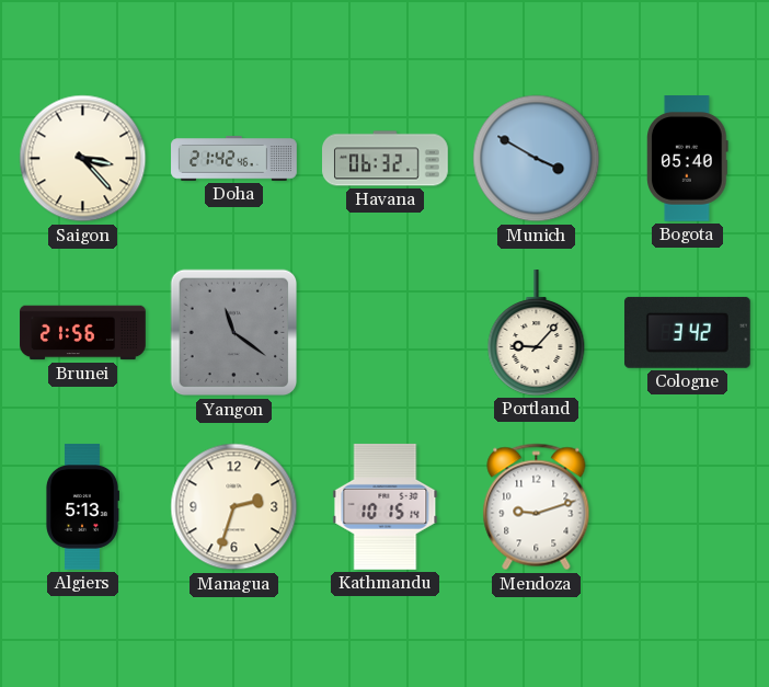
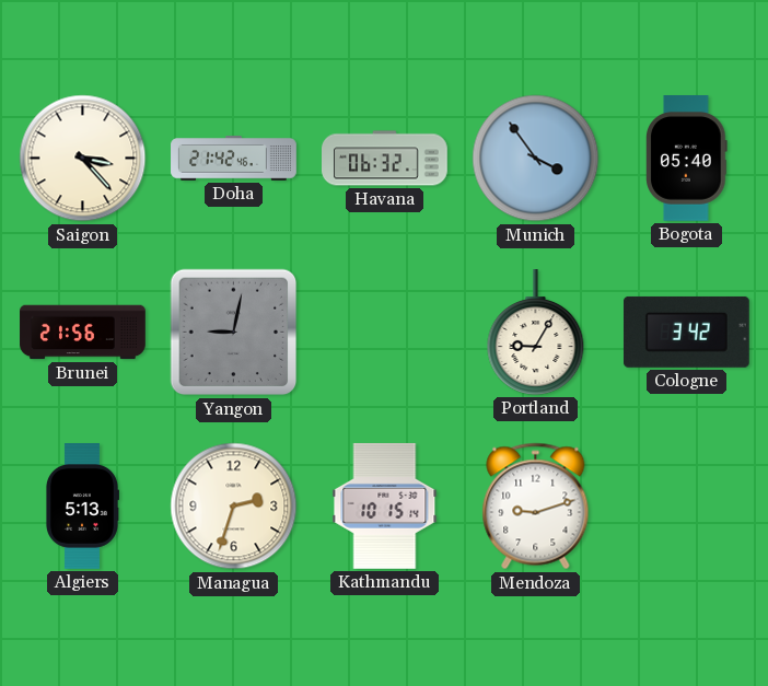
Munich: 3:50 -> 3:54 (536, 159)
Yangon: 11:21 -> 9:02 (234, 333)
Portland: 9:07 -> 9:05 (536, 333)
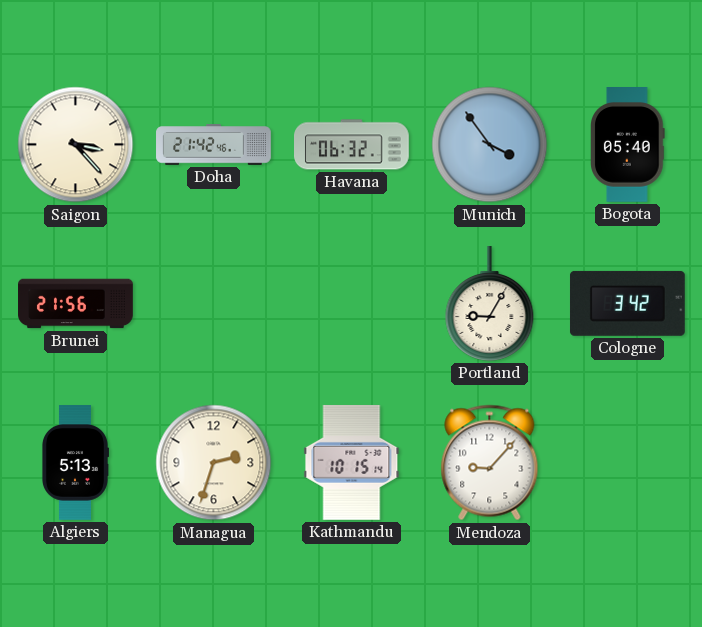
Yangon: 9:02 -> none (234, 333)
Mendoza: 9:12 -> 9:07 (490, 463)
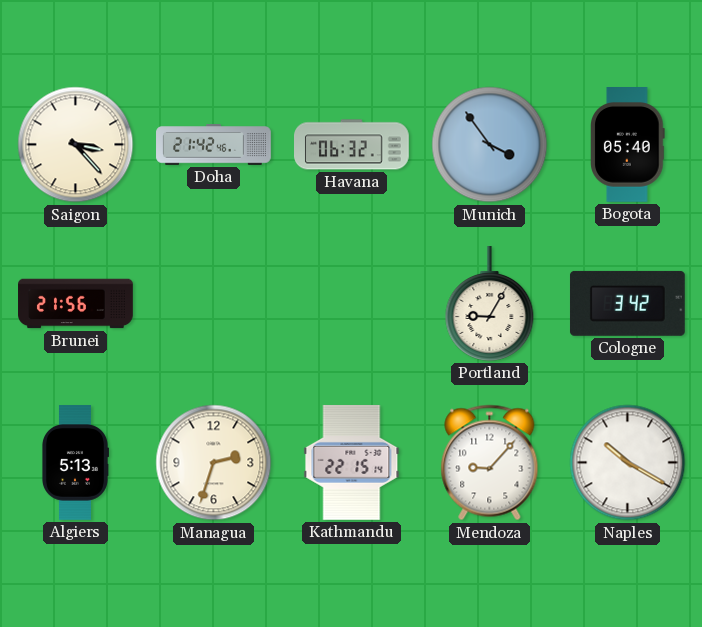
Kathmandu: 10:15 -> 22:15 (352, 462)
Naples: none -> 10:20 (628, 463)
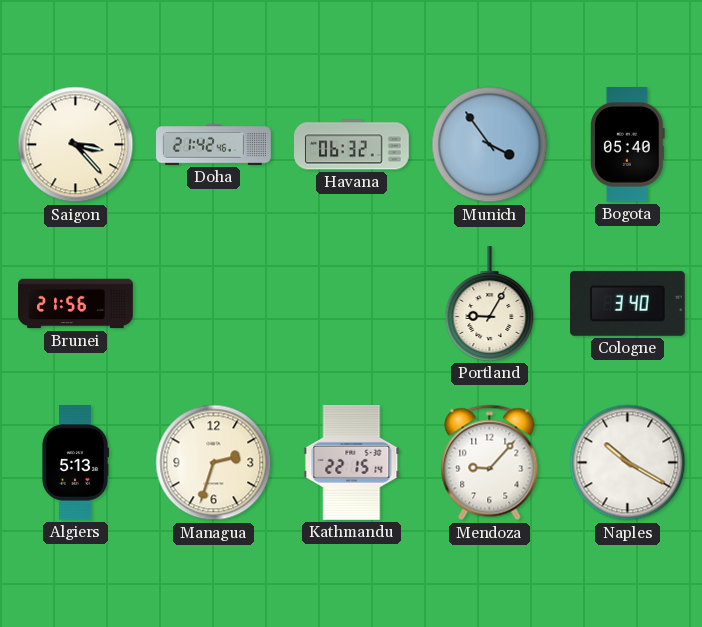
Cologne: 3:42 -> 3:40 (627, 303)
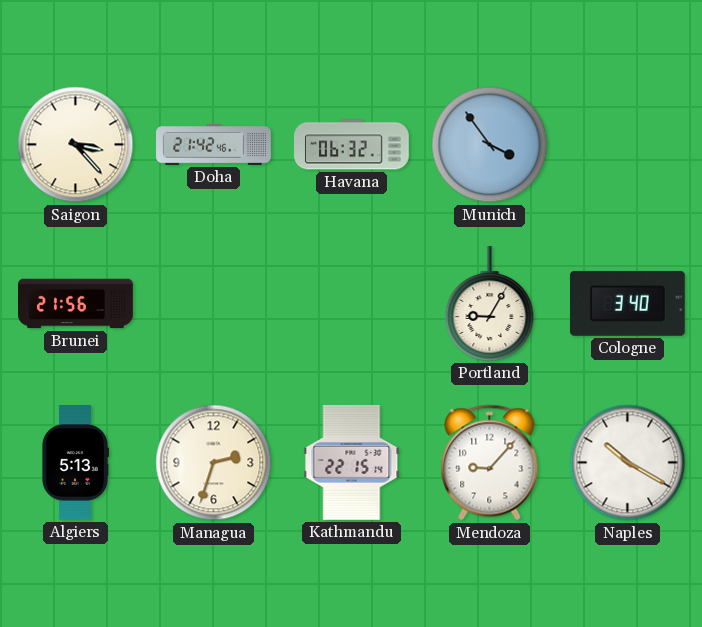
Bogota: 05:40 -> none (628, 145)
